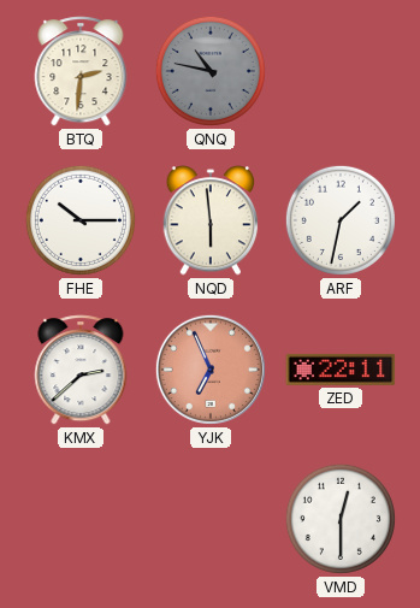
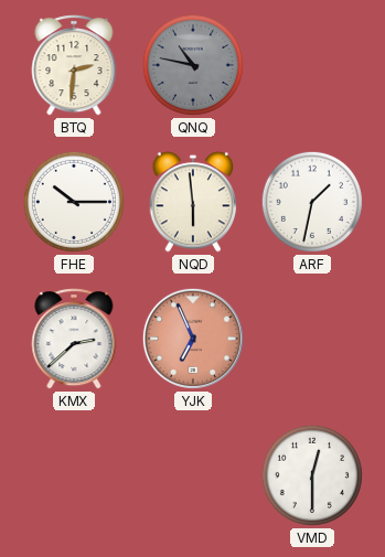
ZED: 22:11 -> none (341, 370)
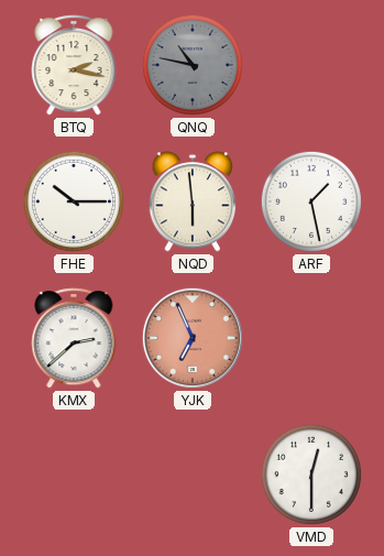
BTQ: 2:31 -> 2:17 (74, 65)
ARF: 1:32 -> 1:28 (311, 201)
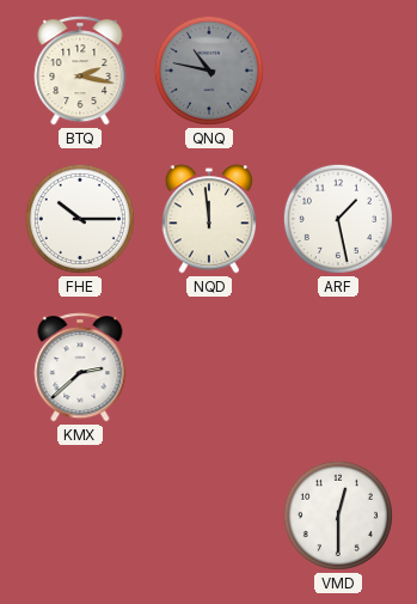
NQD: 5:59 -> 11:59 (209, 219)
YJK: 6:56 -> none (193, 338)
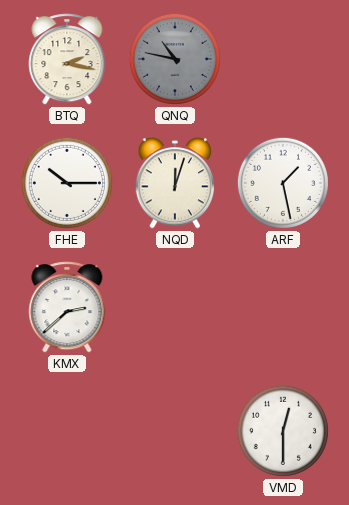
NQD: 11:59 -> 12:03 (175, 183)
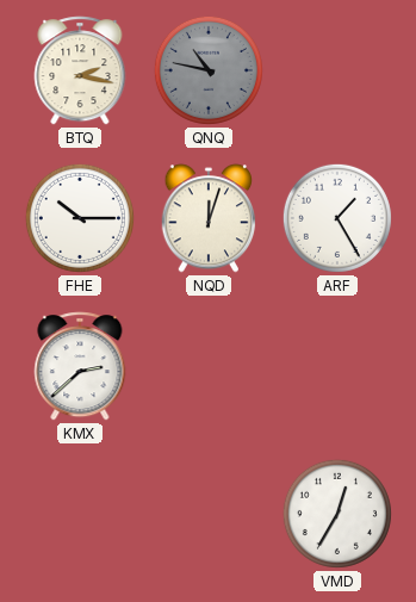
ARF: 1:28 -> 1:25 (337, 218)
VMD: 12:30 -> 12:35 (337, 514)
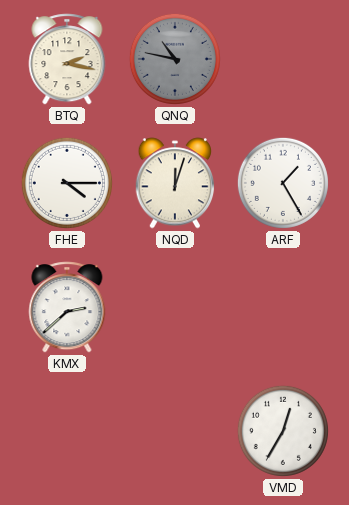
FHE: 10:15 -> 4:15 (67, 183)
